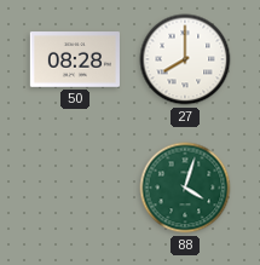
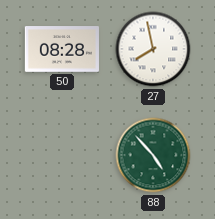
27: 8:00 -> 7:58 (153, 49)
88: 4:03 -> 4:53 (153, 155)
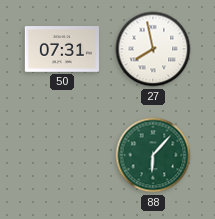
50: 08:28 -> 07:31 (61, 49)
88: 4:53 -> 6:07 (153, 155)
